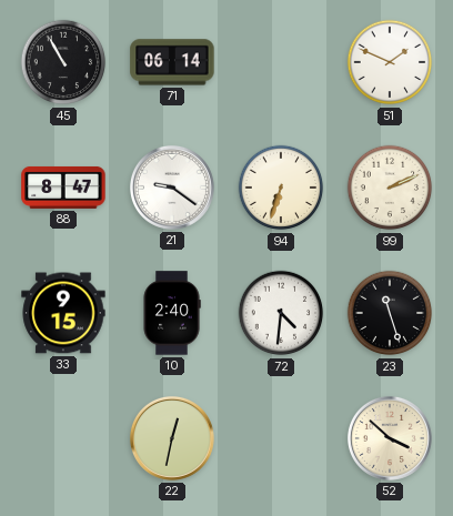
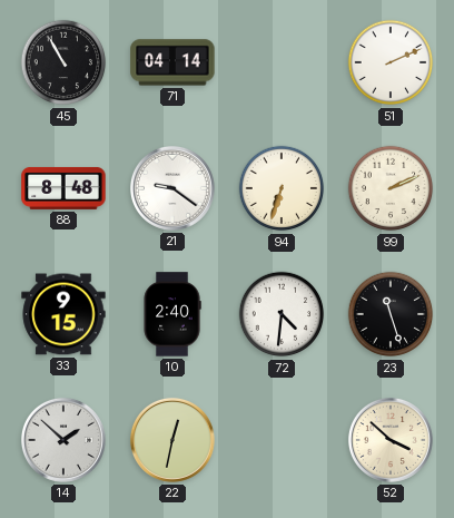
71: 06:14 -> 04:14 (172, 62)
51: 1:49 -> 2:11 (391, 62)
88: 8:47 -> 8:48 (63, 188)
14: none -> 1:52 (63, 440)
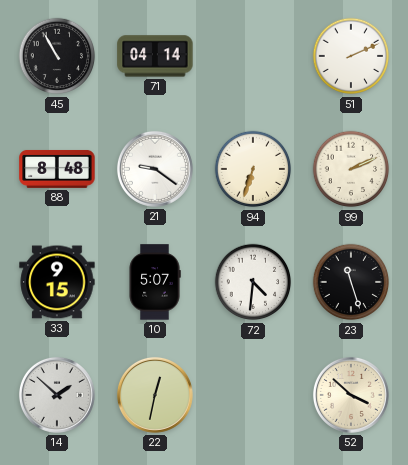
10: 2:40 -> 5:07 (155, 282)
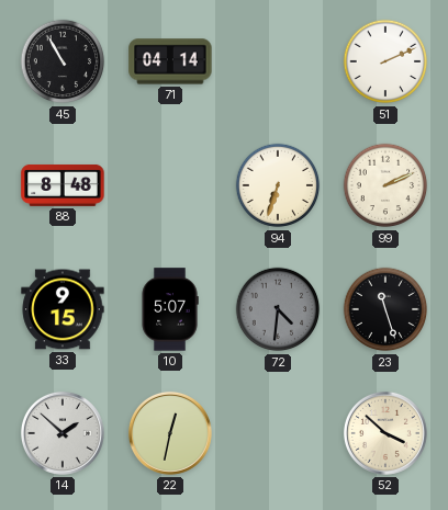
21: 9:21 -> none (155, 169)
72 dial: white -> grey (278, 309)
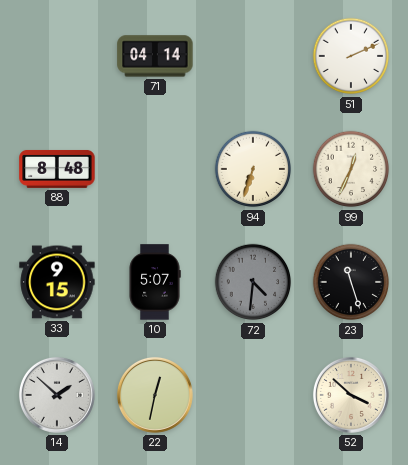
45: 10:55 -> none (63, 61)
99: 2:11 -> 12:34 (351, 169)
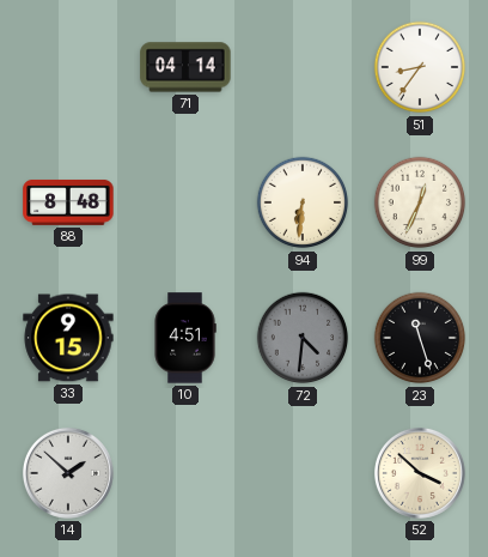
51: 2:11 -> 8:36 (420, 67)
94: 6:33 -> 6:31 (303, 202)
10: 5:07 -> 4:51 (185, 338)
22: 12:32 -> none (155, 395)
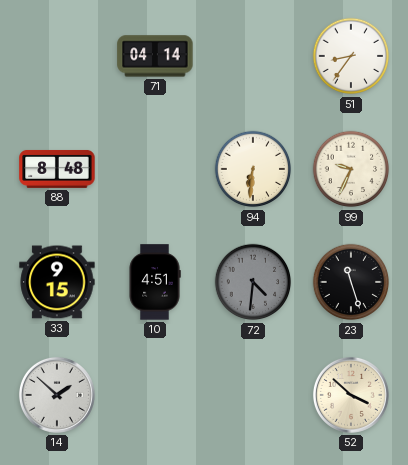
99: 12:34 -> 9:34 (351, 169)
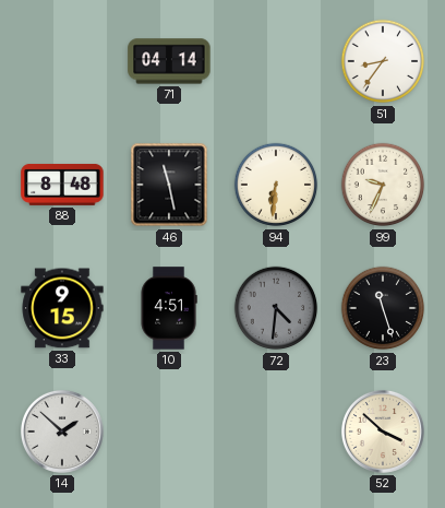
46: none -> 11:28 (169, 185)
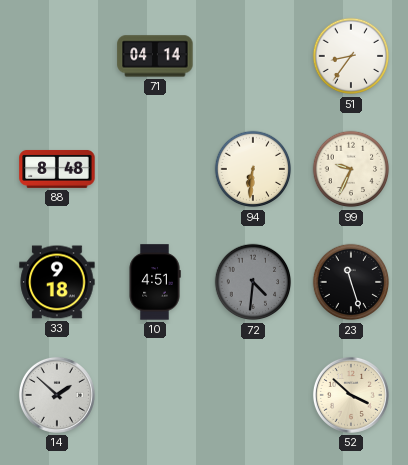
46: 11:28 -> none (169, 185)
33: 9:15 -> 9:18 (57, 282)
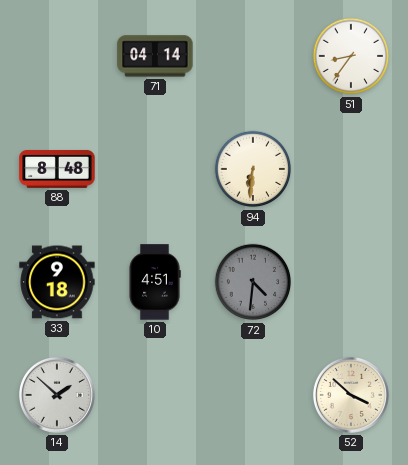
99: 9:34 -> none (351, 169)
23: 11:27 -> none (351, 282)
